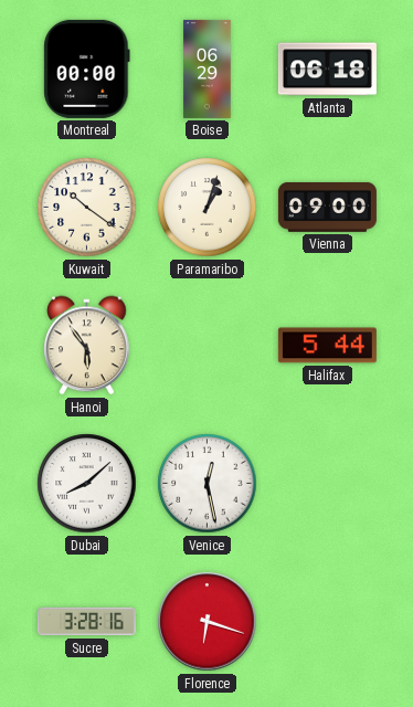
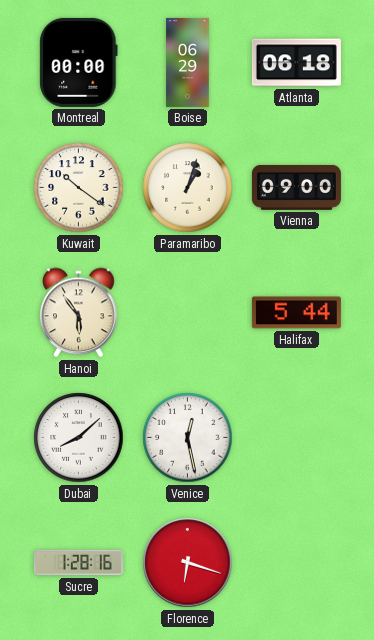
Sucre: 3:28 -> 1:28 (78, 563)
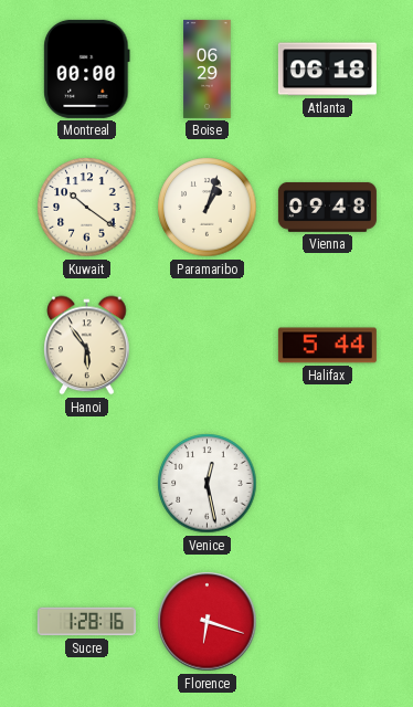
Vienna: 09:00 -> 09:48 (327, 207)
Dubai: 8:08 -> none (79, 438)
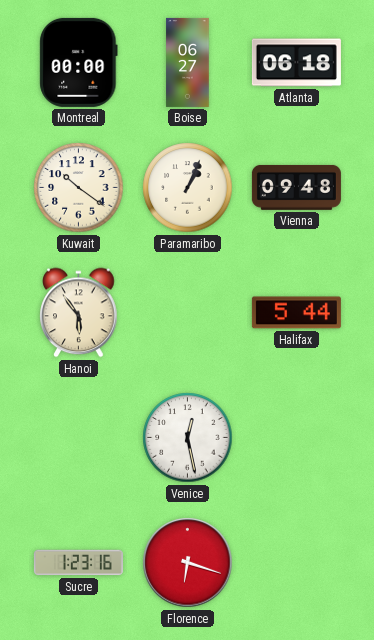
Boise: 06:29 -> 06:27 (188, 62)
Paramaribo: 1:03 -> 1:04 (188, 188)
Sucre: 1:28 -> 1:23 (78, 563)
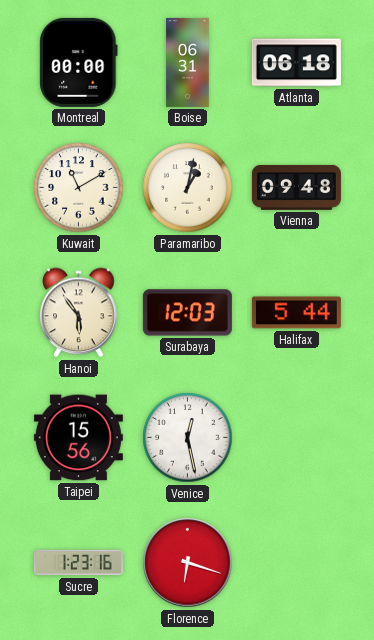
Boise: 06:27 -> 06:31 (188, 62)
Kuwait: 10:21 -> 11:10 (79, 188)
Paramaribo: 1:04 -> 1:02 (188, 188)
Surabaya: none -> 12:03 (187, 313)
Taipei: none -> 15:56 (78, 438)
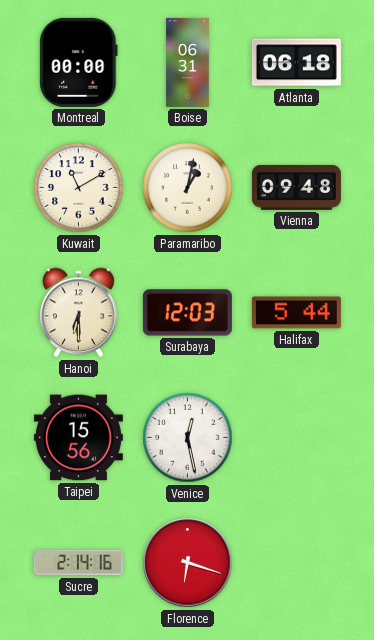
Hanoi: 5:54 -> 6:30 (79, 313)
Sucre: 1:23 -> 2:14 (78, 563)
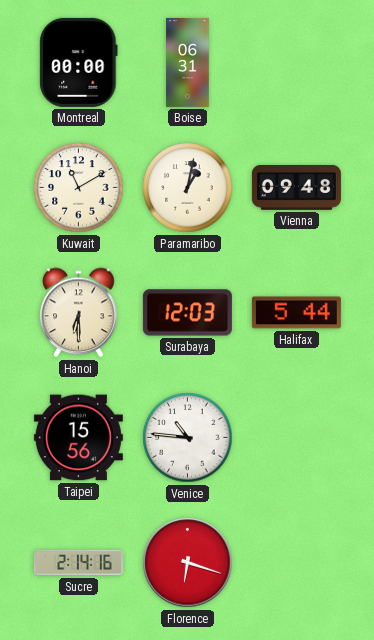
Atlanta: 06:18 -> none (296, 63)
Venice: 12:28 -> 10:46 (188, 438)
